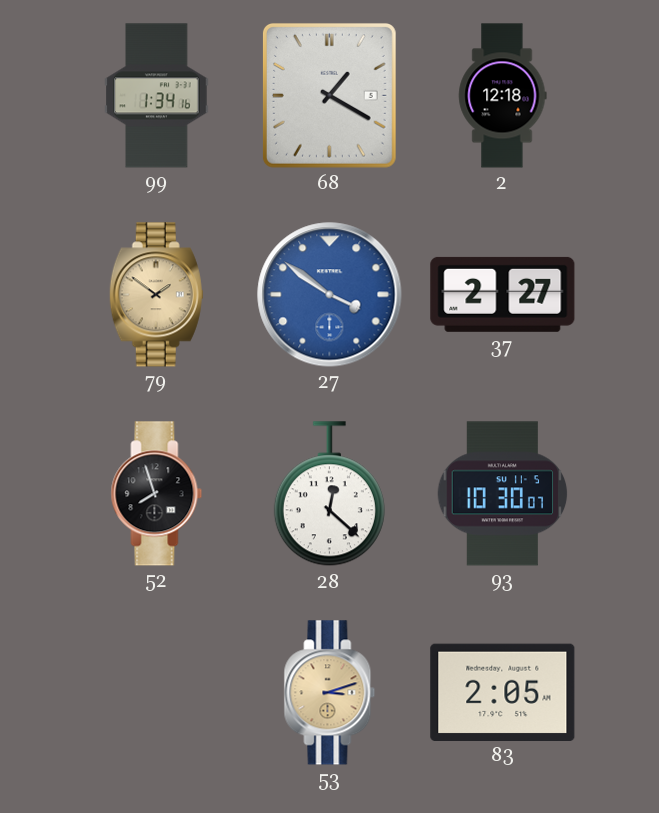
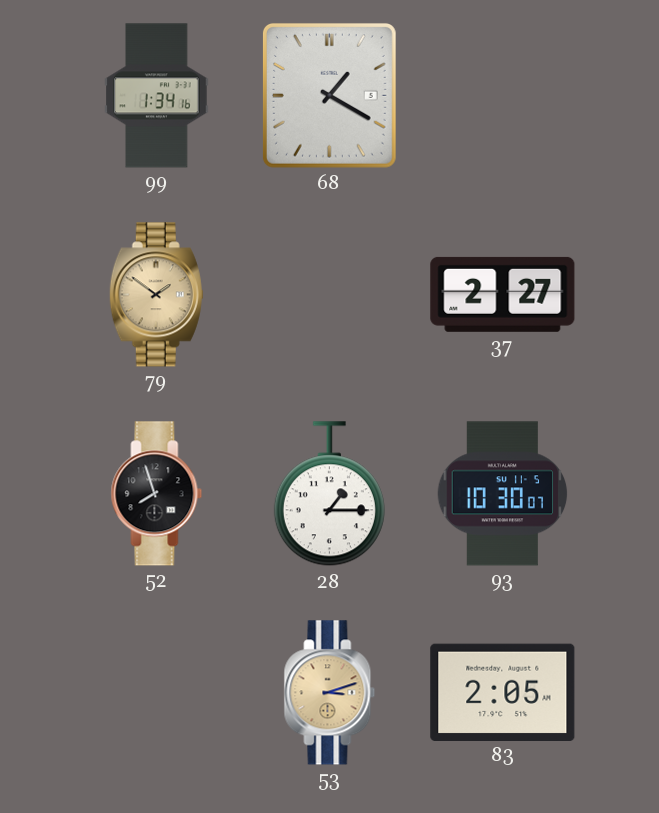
2: 12:18 -> none (503, 96)
27: 3:51 -> none (330, 295)
28: 12:22 -> 1:15 (329, 494)
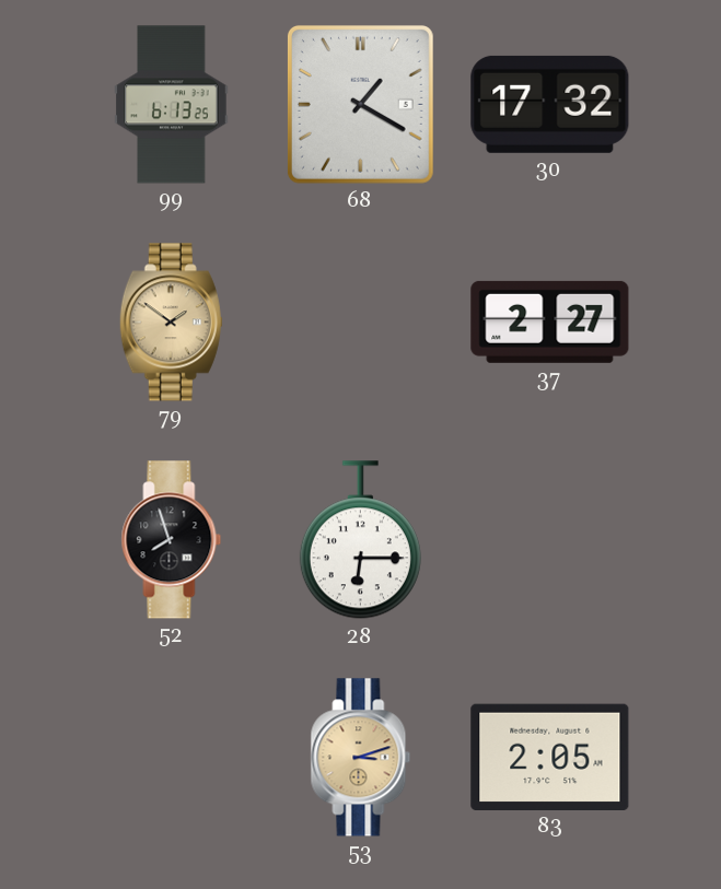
99: 1:34 -> 6:13 (172, 105)
30: none -> 17:32 (550, 104)
28: 1:15 -> 6:15 (360, 540)
93: 10:30 -> none (503, 494)
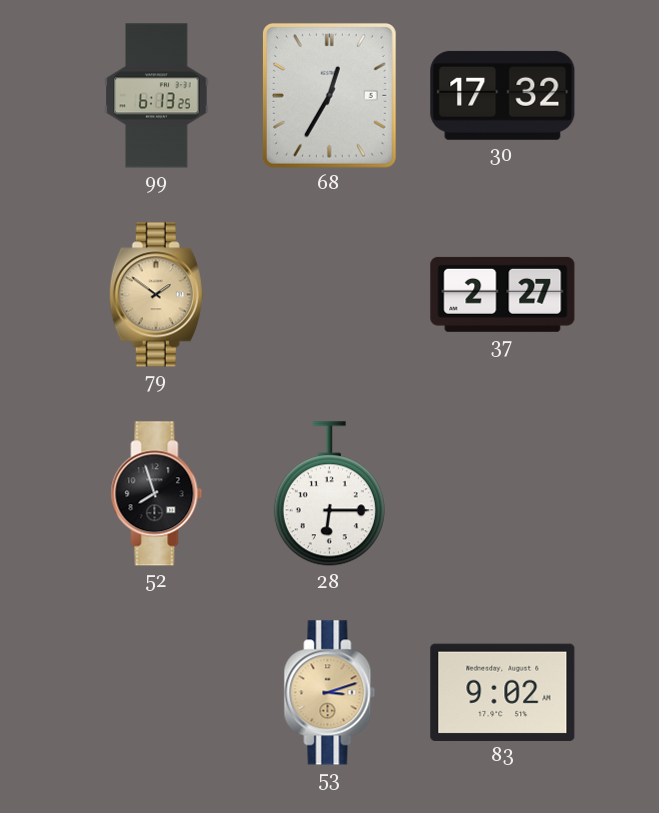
68: 1:20 -> 12:35 (329, 95)
83: 2:05 -> 9:02 (503, 692)
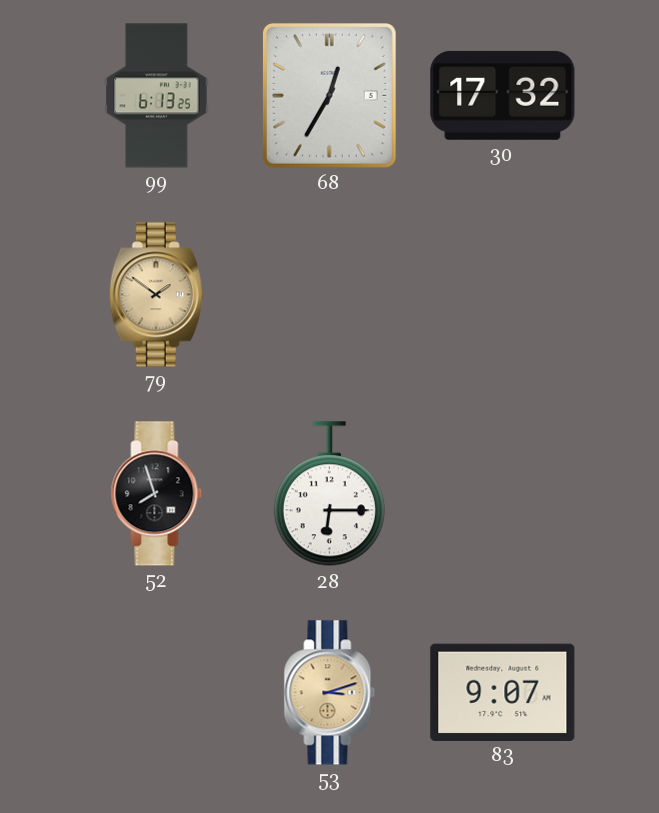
37: 2:27 -> none (503, 294)
83: 9:02 -> 9:07 (503, 692)
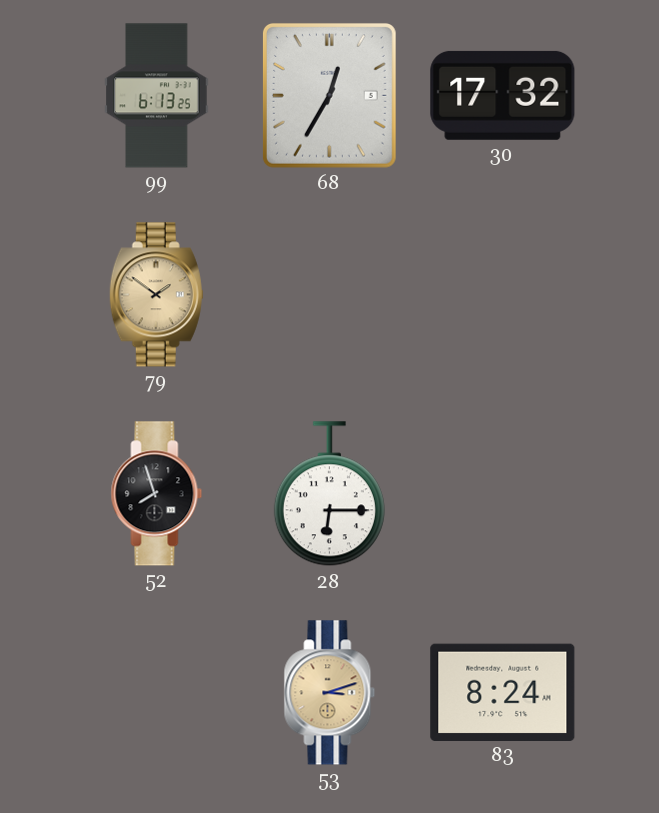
83: 9:07 -> 8:24 (503, 692)
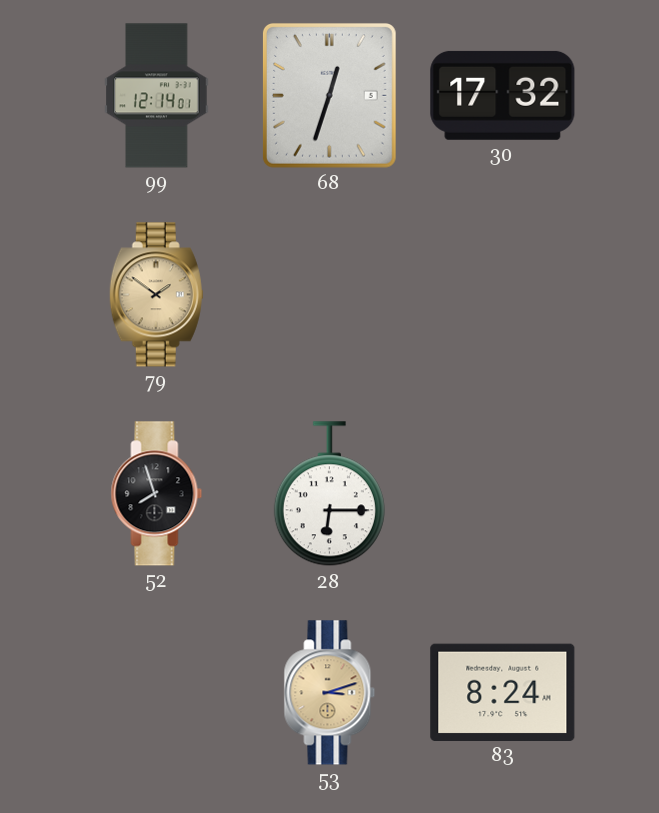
99: 6:13 -> 12:14 (157, 96)
68: 12:35 -> 12:33 (329, 95)
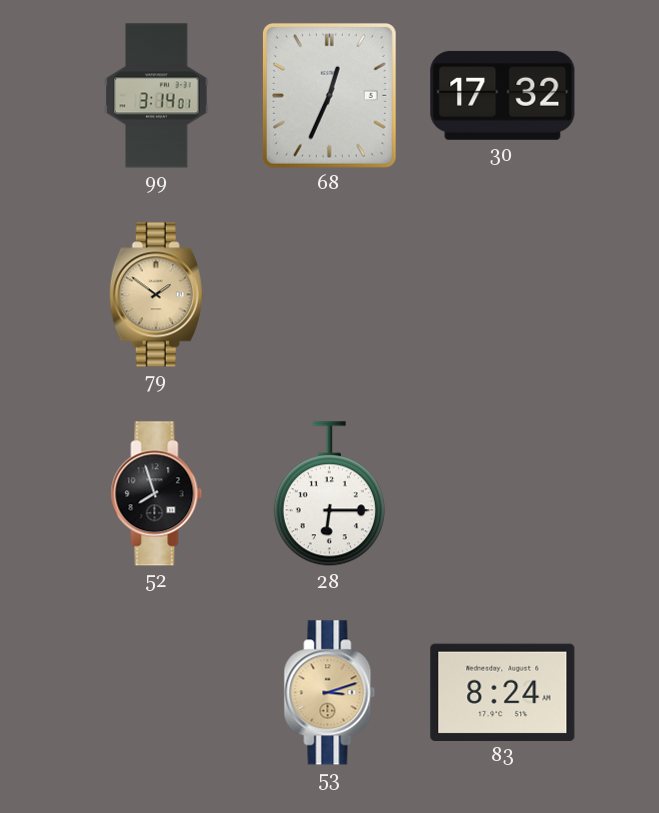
99: 12:14 -> 3:14 (157, 96)
68: 12:33 -> 12:34 (329, 95)
